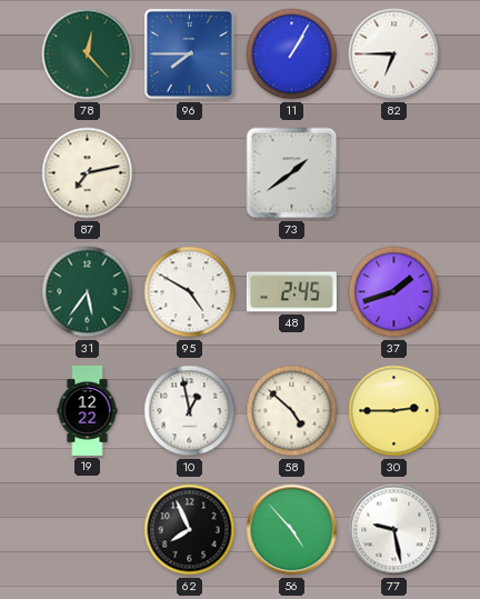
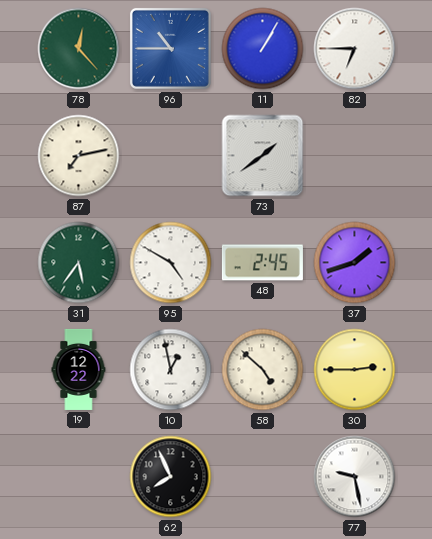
96: 7:45 -> 10:45 (170, 48)
56: 4:53 -> none (292, 530)
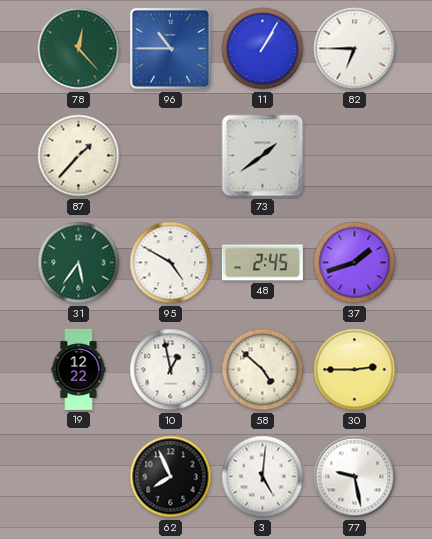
87: 7:13 -> 1:37 (79, 156)
3: none -> 5:01 (263, 477)
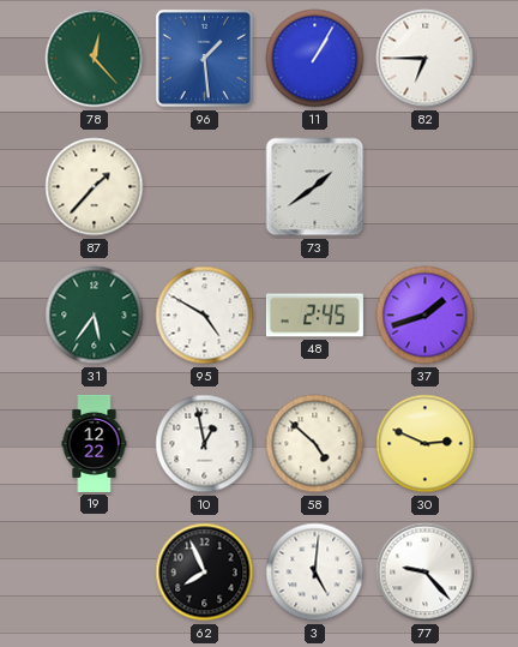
96: 10:45 -> 1:29 (204, 58)
30: 2:45 -> 2:49 (426, 444)
77: 9:28 -> 9:23 (426, 573)
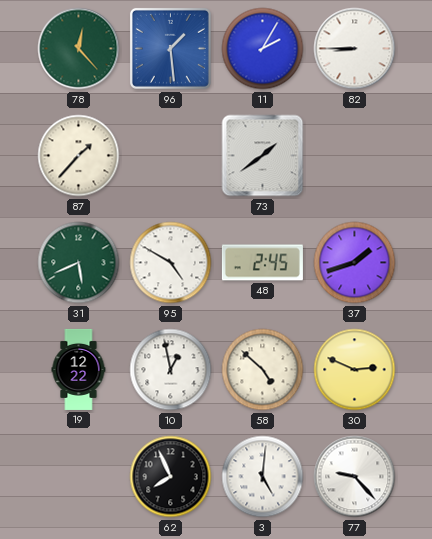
11: 1:05 -> 2:05 (263, 49)
82: 6:45 -> 8:45 (355, 49)
31: 5:36 -> 5:41 (79, 263)
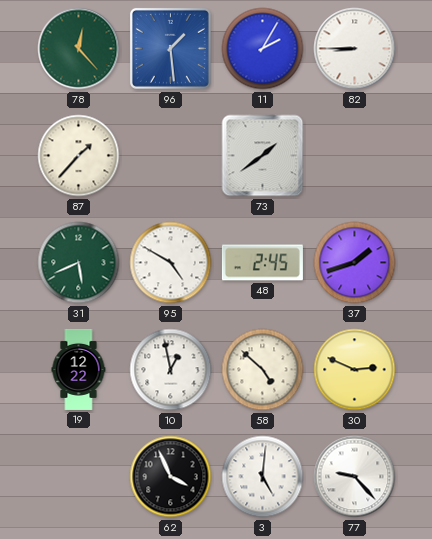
62: 7:56 -> 3:56 (171, 477)
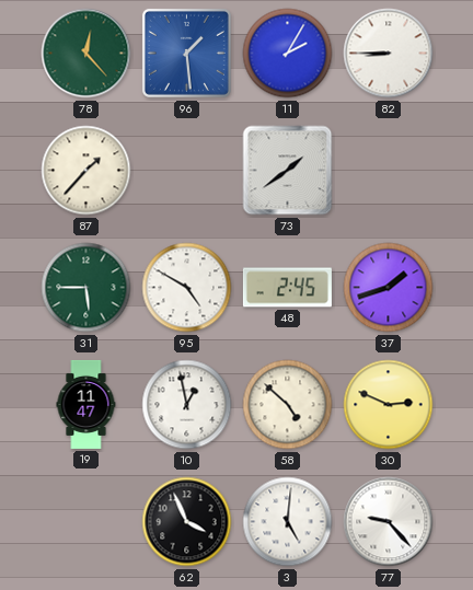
31: 5:41 -> 5:45 (86, 288)
19: 12:22 -> 11:47 (86, 404)
